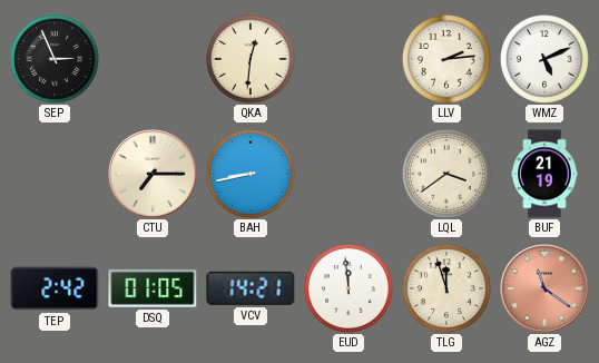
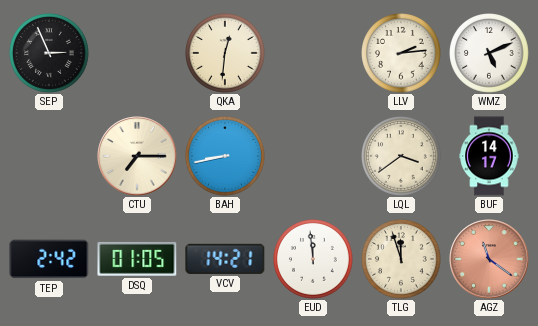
BUF: 21:19 -> 14:17 (489, 156)
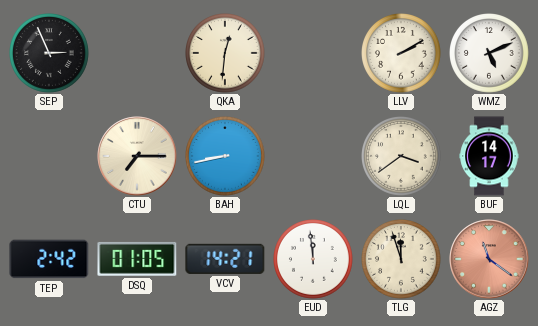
LLV: 2:14 -> 2:10 (402, 54)
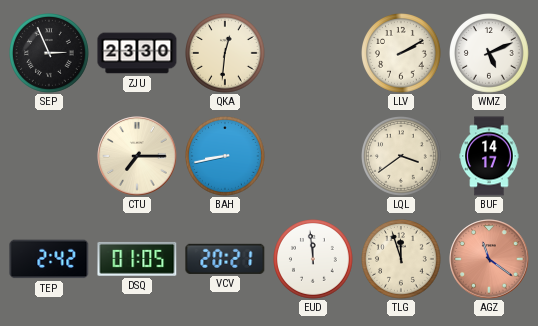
ZJU: none -> 23:30 (137, 53)
VCV: 14:21 -> 20:21 (225, 259)
